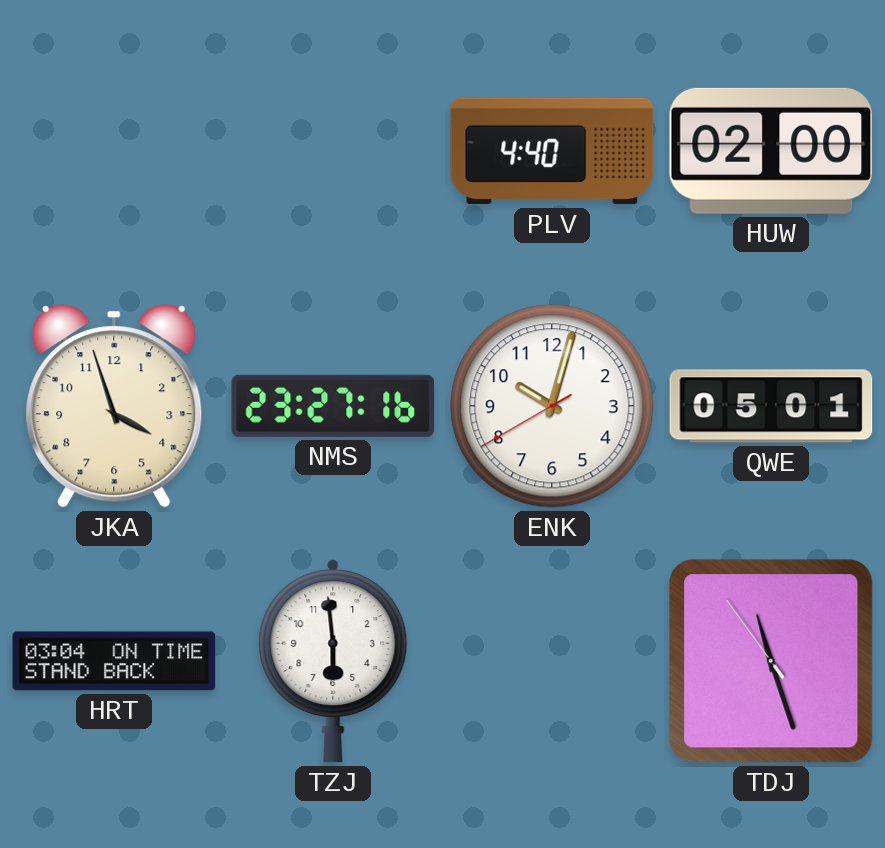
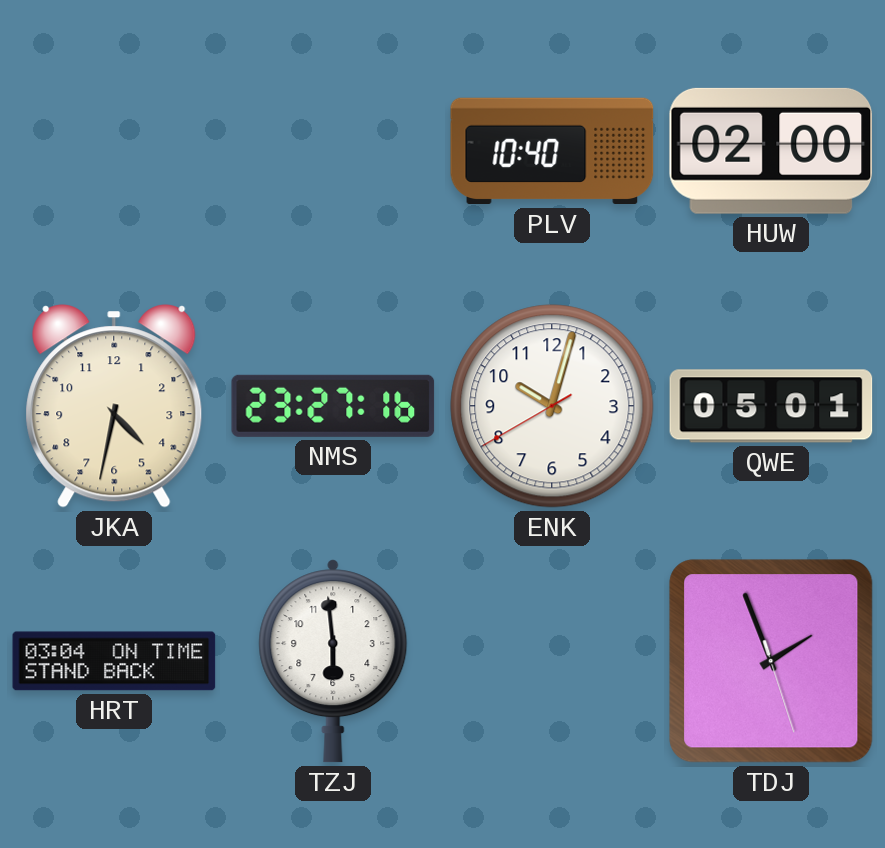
PLV: 4:40 -> 10:40 (552, 151)
JKA: 3:57 -> 4:32 (114, 406)
TDJ: 11:26 -> 1:56 (771, 661)
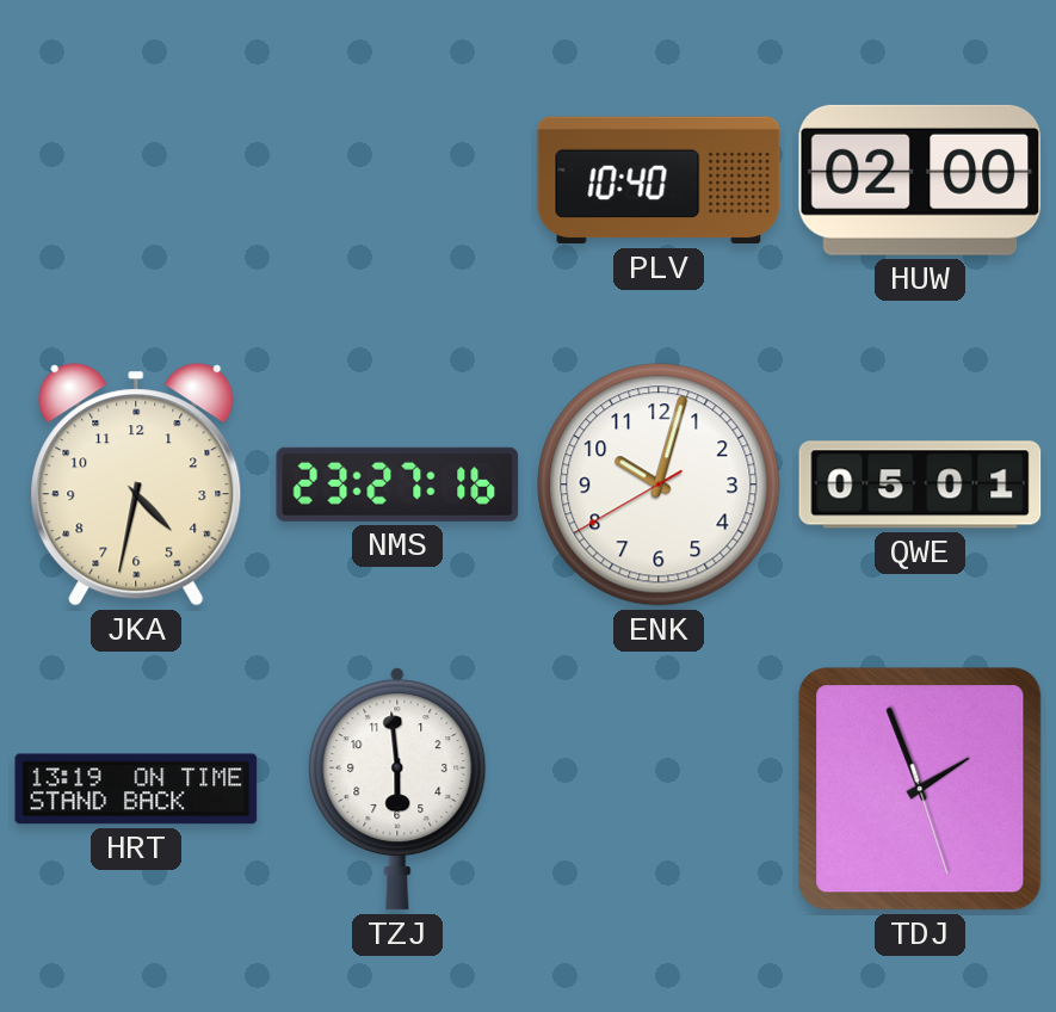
HRT: 03:04 -> 13:19 (136, 789)
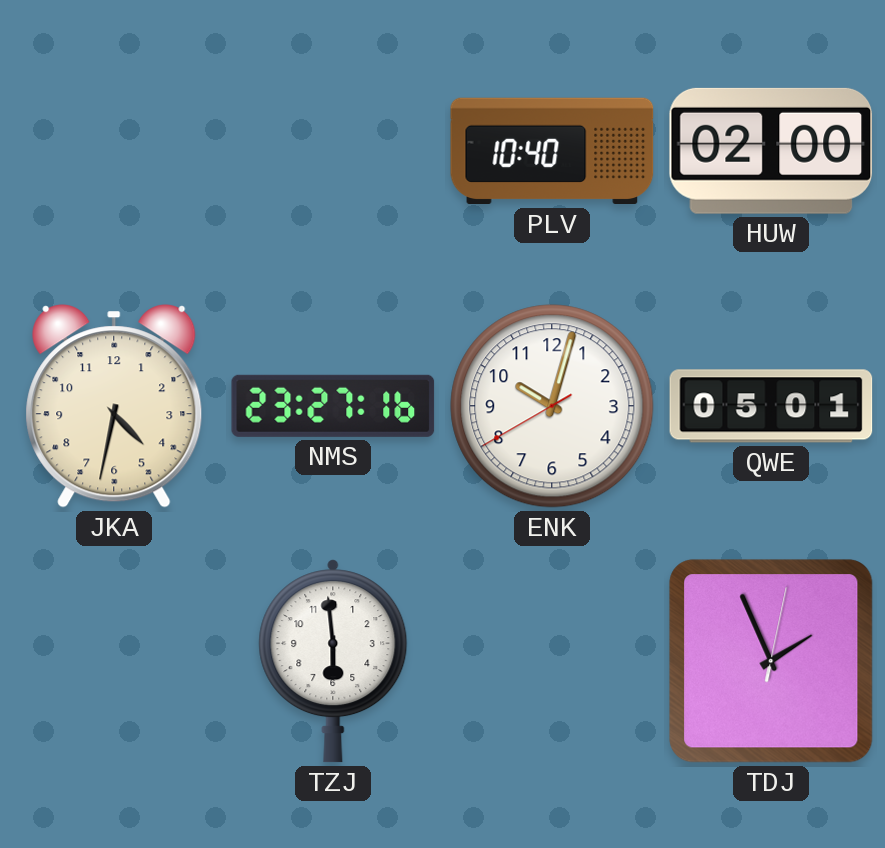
HRT: 13:19 -> none (136, 789)
TDJ: 1:56:27 -> 1:56:02 (771, 661)
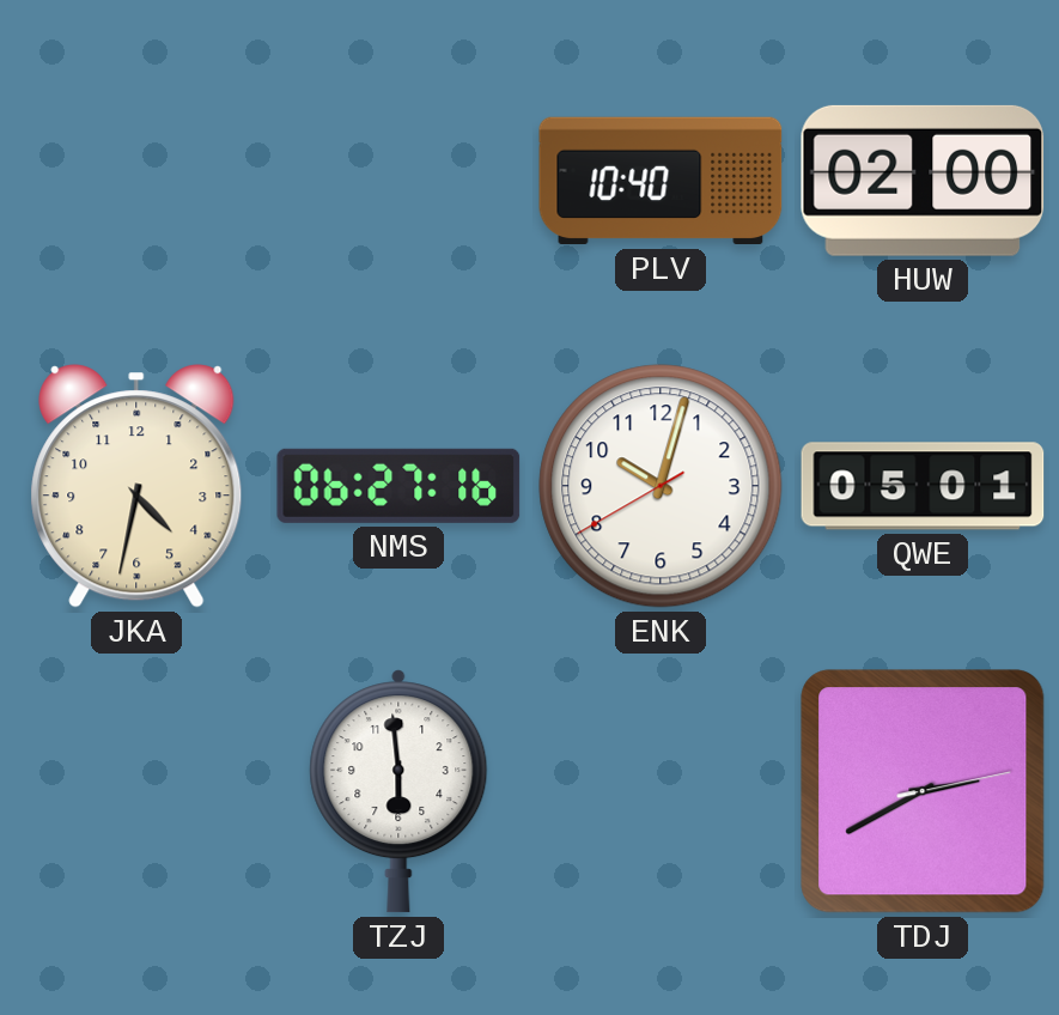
NMS: 23:27 -> 06:27 (398, 486)
TDJ: 1:56 -> 2:40 (923, 791)
